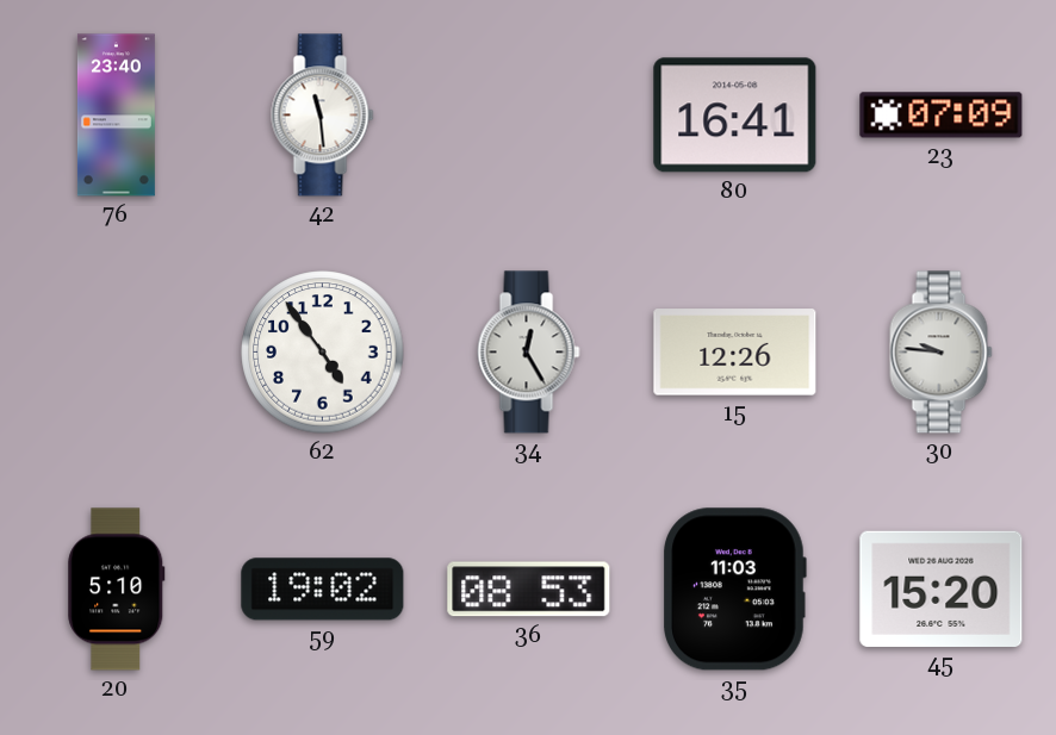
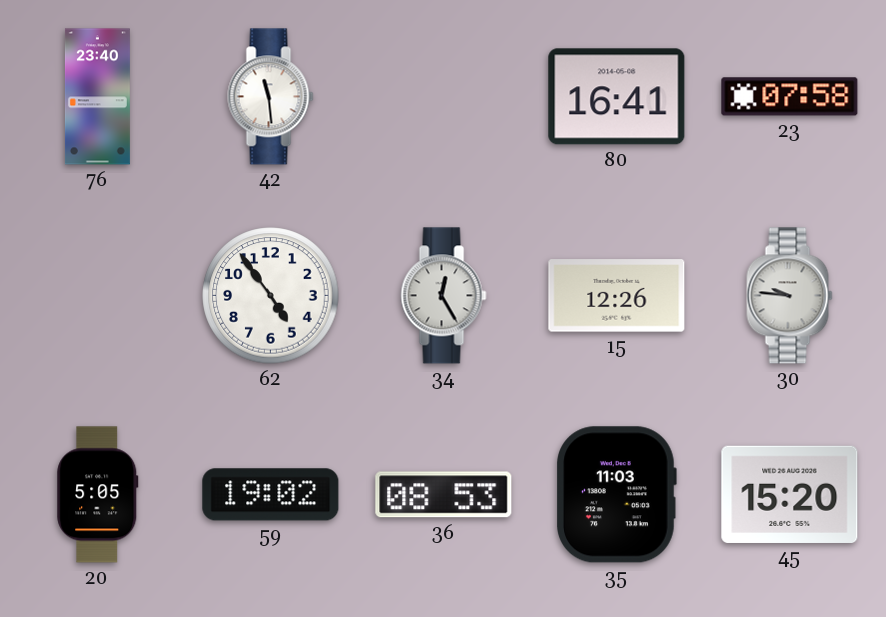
23: 07:09 -> 07:58 (790, 97)
20: 5:10 -> 5:05 (98, 495)
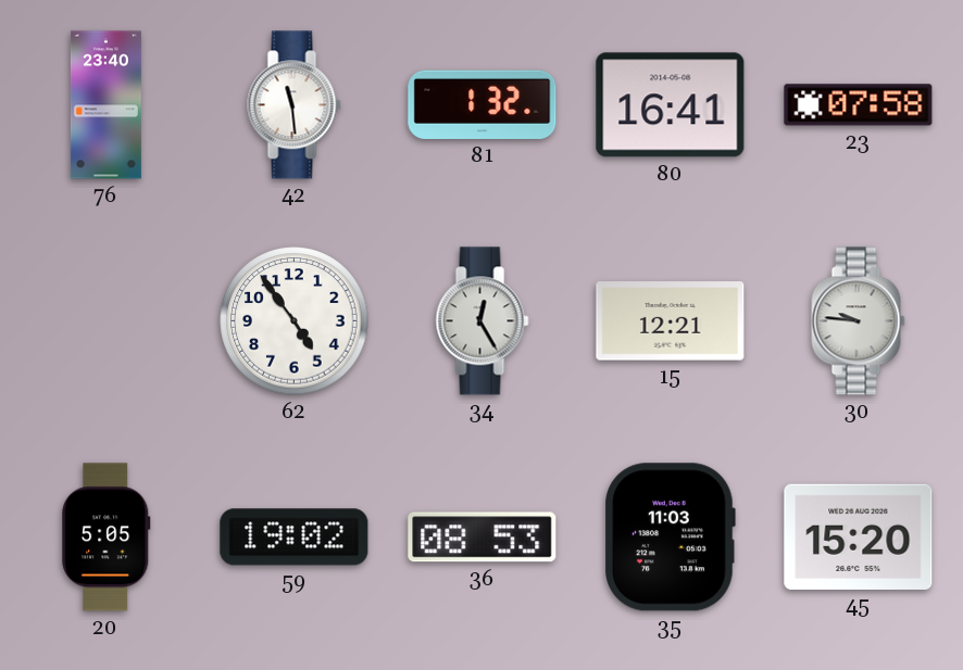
81: none -> 1:32 (483, 104)
15: 12:26 -> 12:21 (671, 321)
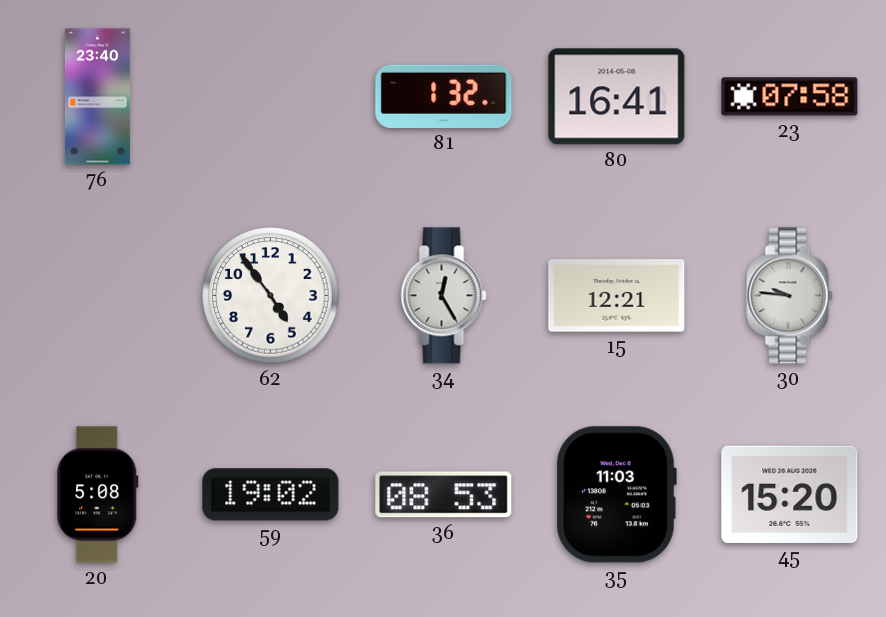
42: 11:29 -> none (295, 105)
20: 5:05 -> 5:08 (98, 495)
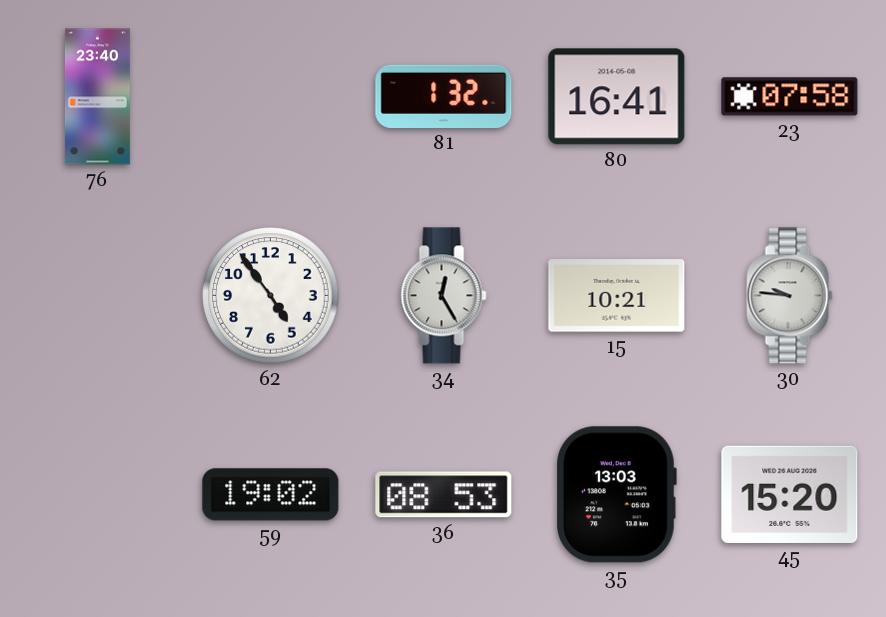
15: 12:21 -> 10:21 (617, 296)
20: 5:08 -> none (98, 495)
35: 11:03 -> 13:03 (616, 495)
